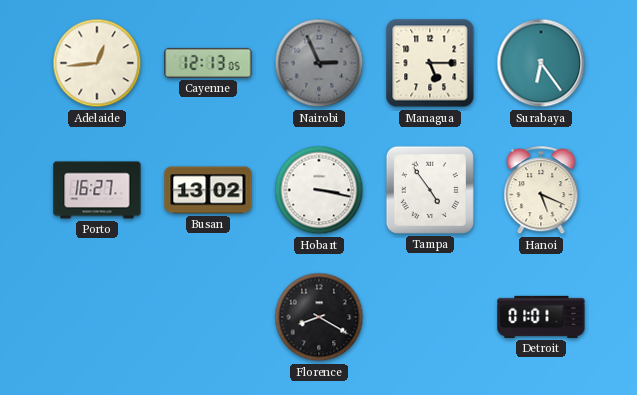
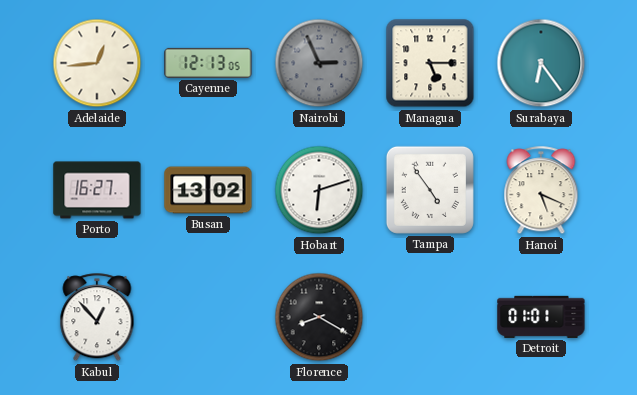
Hobart: 3:17 -> 6:12 (319, 190)
Kabul: none -> 12:53 (97, 318)
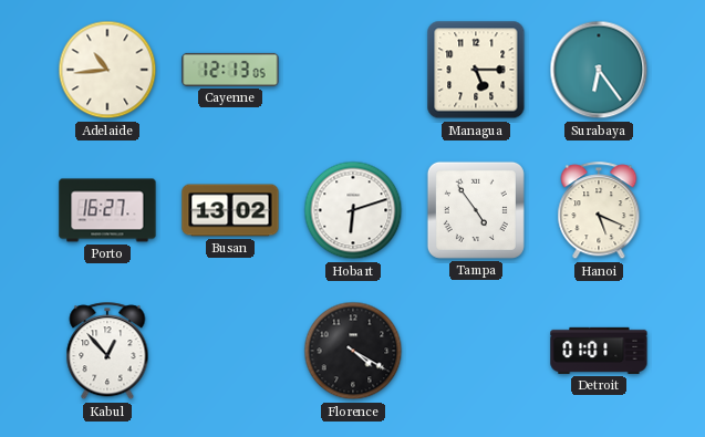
Adelaide: 12:44 -> 10:44 (107, 70)
Nairobi: 2:56 -> none (319, 63)
Florence: 8:20 -> 4:20 (353, 351)
